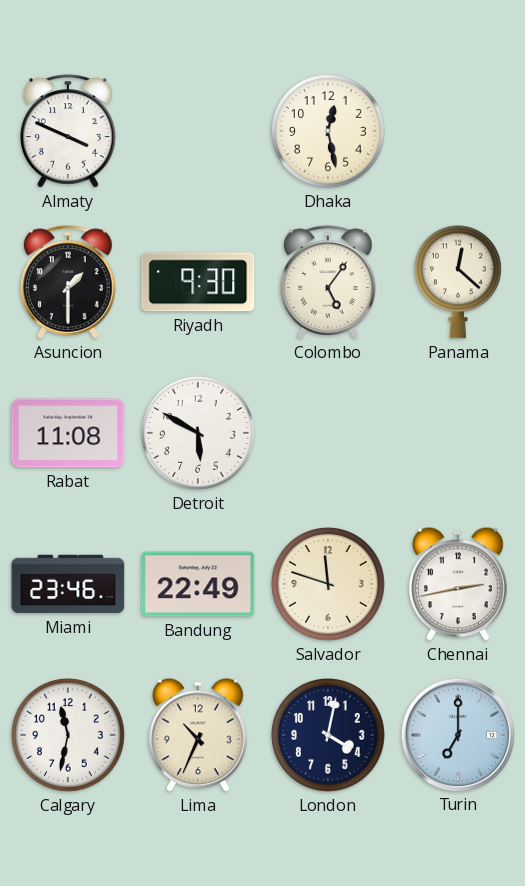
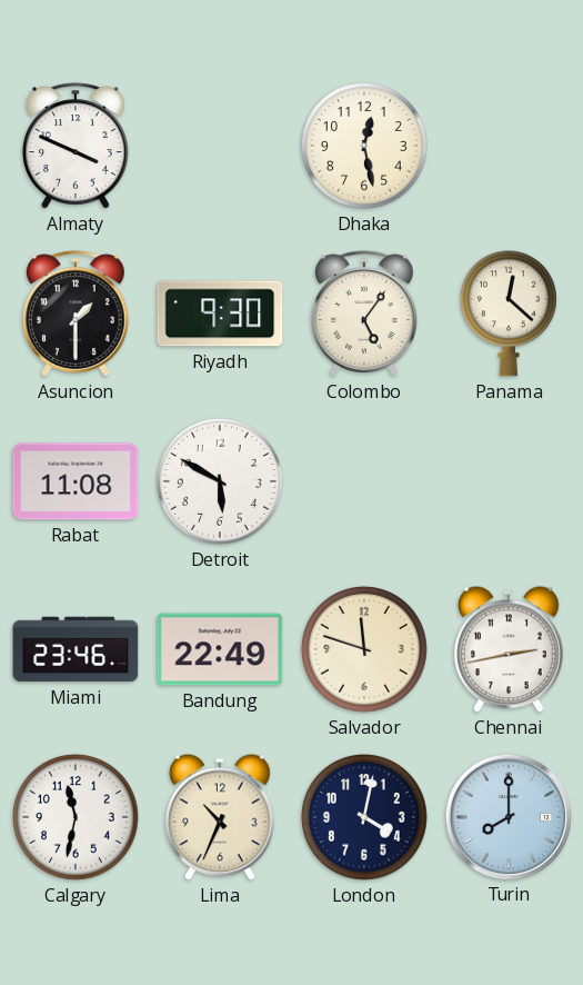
Turin: 7:00 -> 8:00 (507, 816)
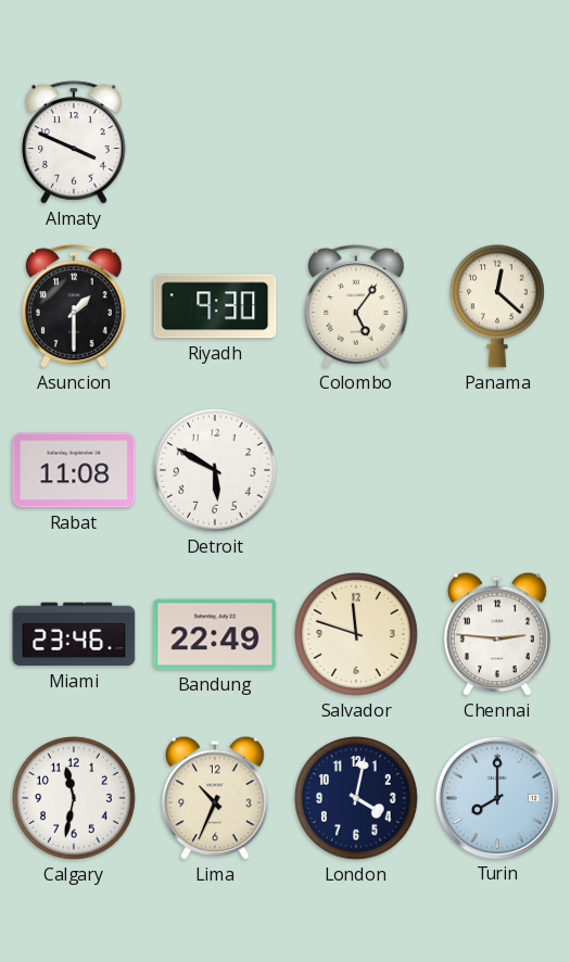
Dhaka: 12:28 -> none (364, 146)
Chennai: 2:43 -> 2:46 (498, 634)
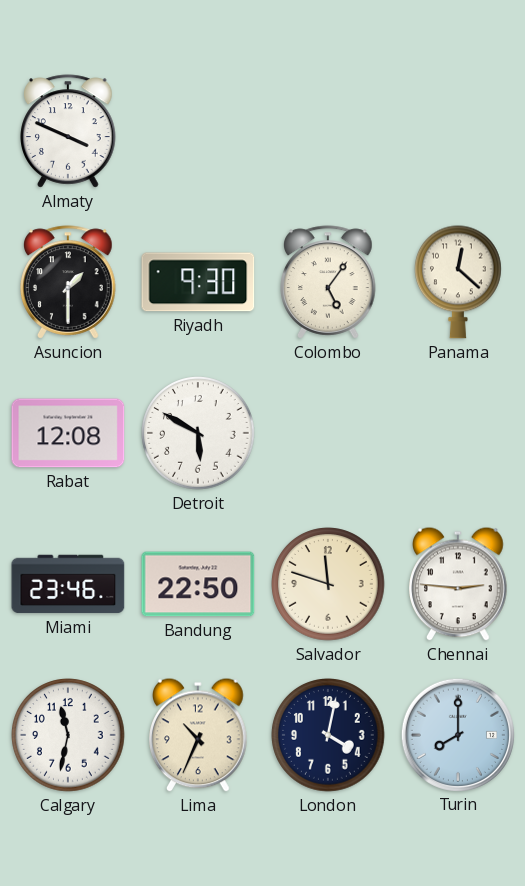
Rabat: 11:08 -> 12:08 (68, 433)
Bandung: 22:49 -> 22:50 (198, 584)
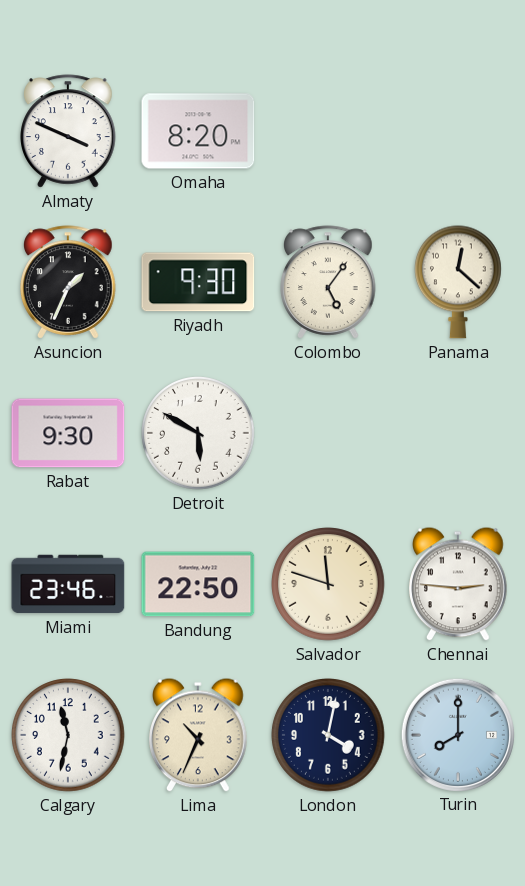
Omaha: none -> 8:20 (198, 131)
Asuncion: 1:30 -> 1:34 (68, 282)
Rabat: 12:08 -> 9:30 (68, 433)
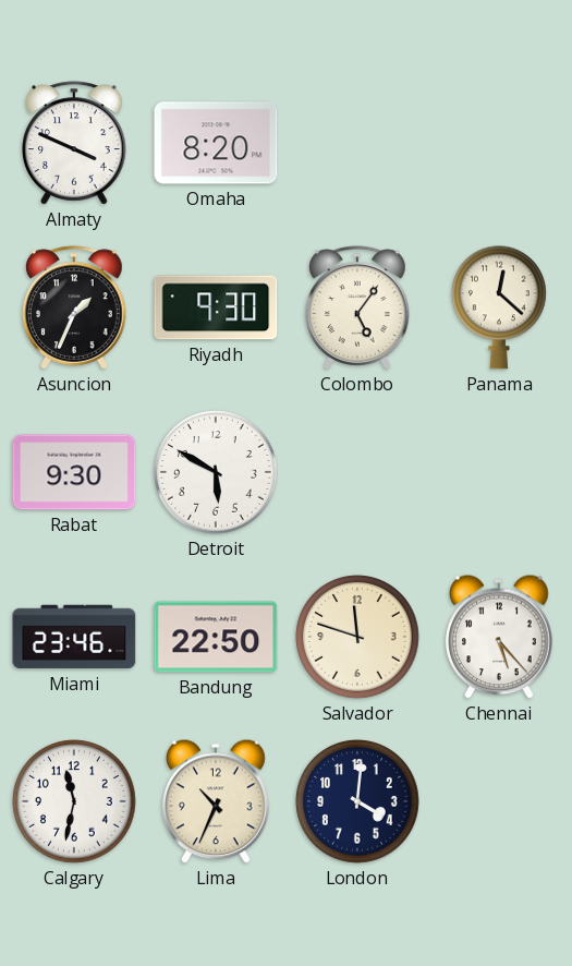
Chennai: 2:46 -> 5:23 (500, 637)
London: 4:02 -> 4:01 (357, 801)
Turin: 8:00 -> none (457, 734)
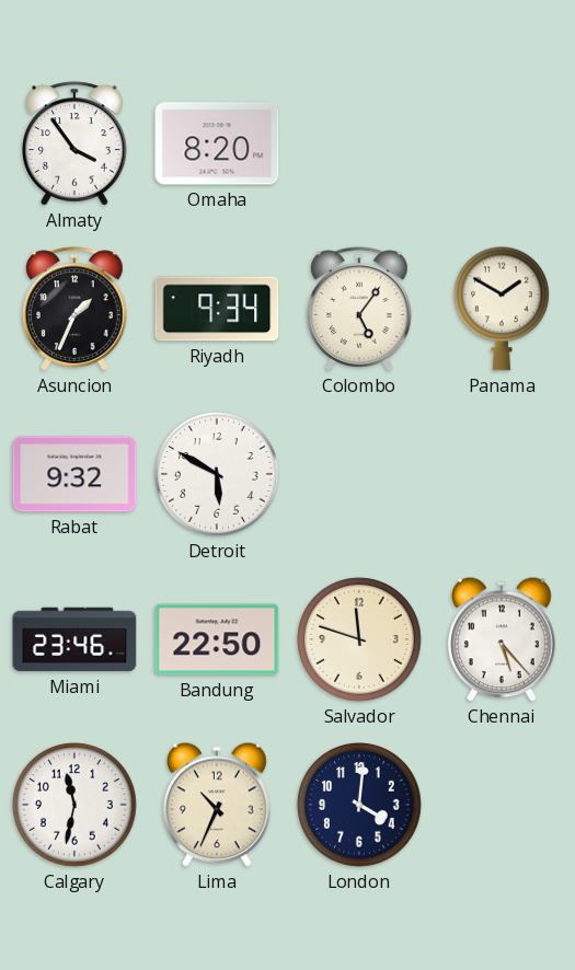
Almaty: 3:49 -> 3:54 (74, 143)
Riyadh: 9:30 -> 9:34 (217, 309)
Panama: 12:22 -> 1:50 (503, 309)
Rabat: 9:30 -> 9:32 (74, 474)
